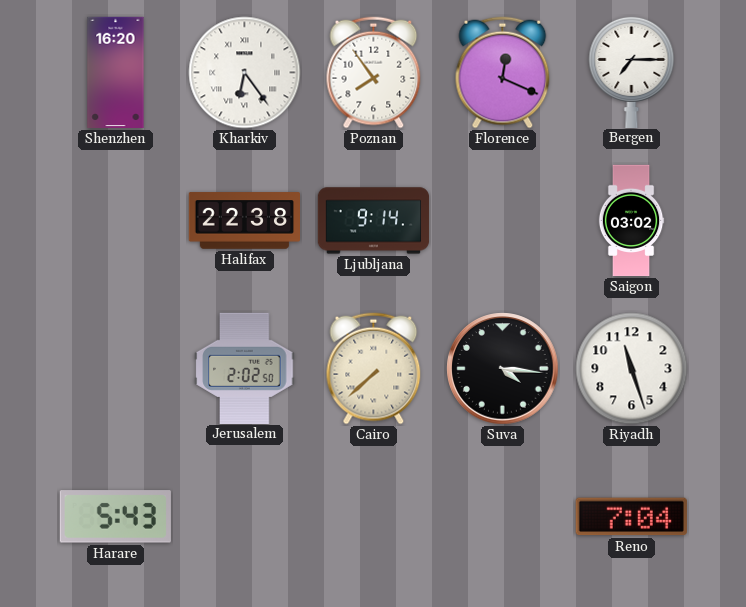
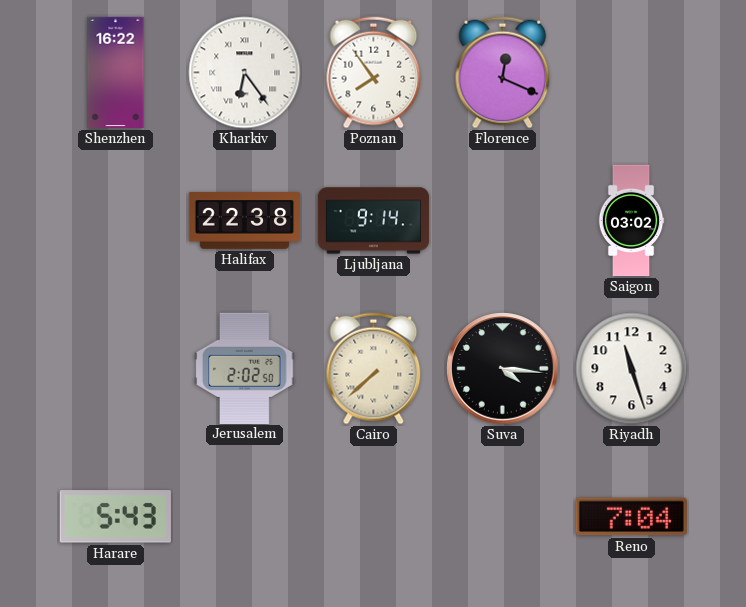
Shenzhen: 16:20 -> 16:22 (116, 73)
Bergen: 7:15 -> none (632, 71)
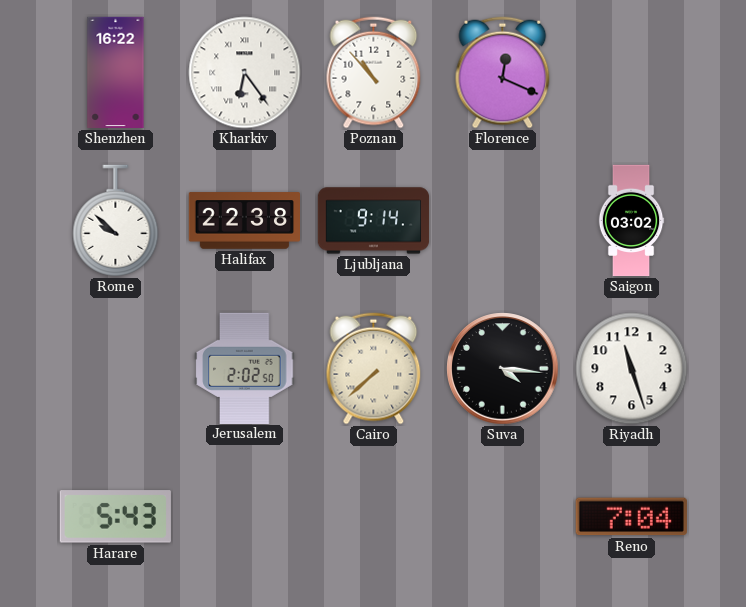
Poznan: 7:54 -> 10:53 (374, 73)
Rome: none -> 9:52 (116, 221)
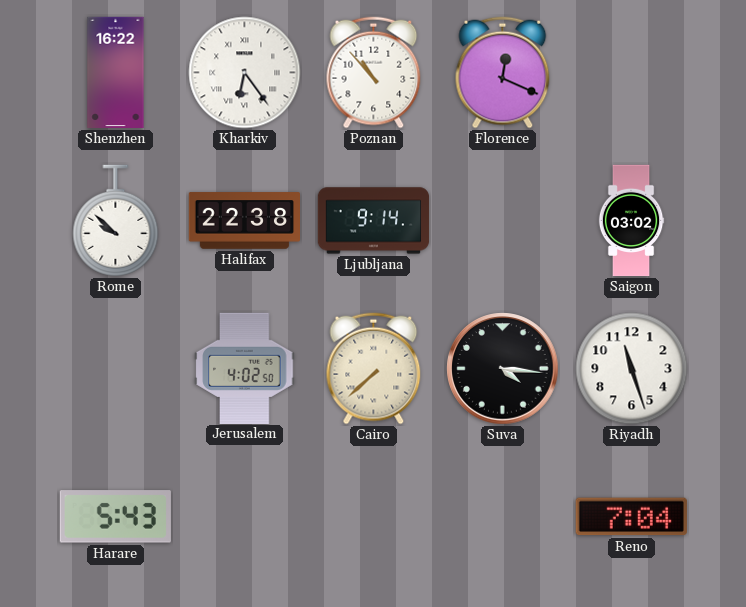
Jerusalem: 2:02 -> 4:02 (245, 368)
